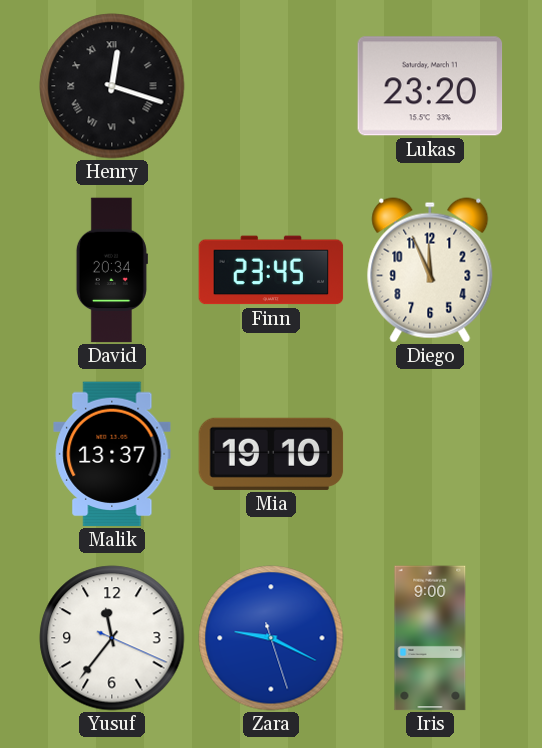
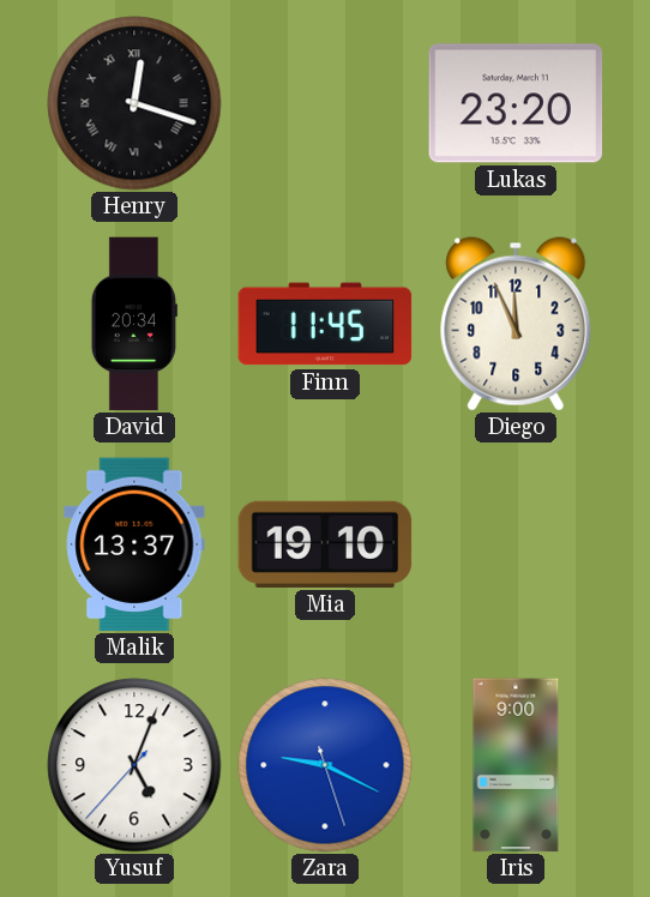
Finn: 23:45 -> 11:45 (325, 324)
Yusuf: 11:36 -> 5:03 (134, 765)
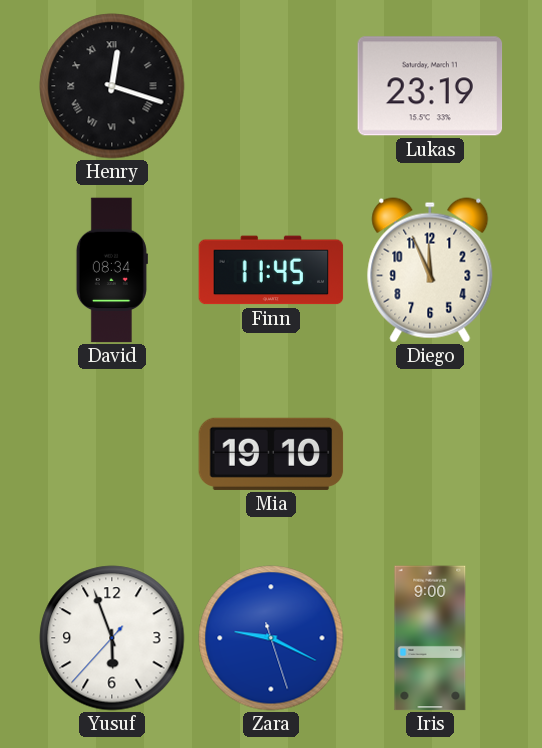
Lukas: 23:20 -> 23:19 (430, 86)
David: 20:34 -> 08:34 (112, 270)
Malik: 13:37 -> none (134, 544)
Yusuf: 5:03 -> 5:56 (112, 638)
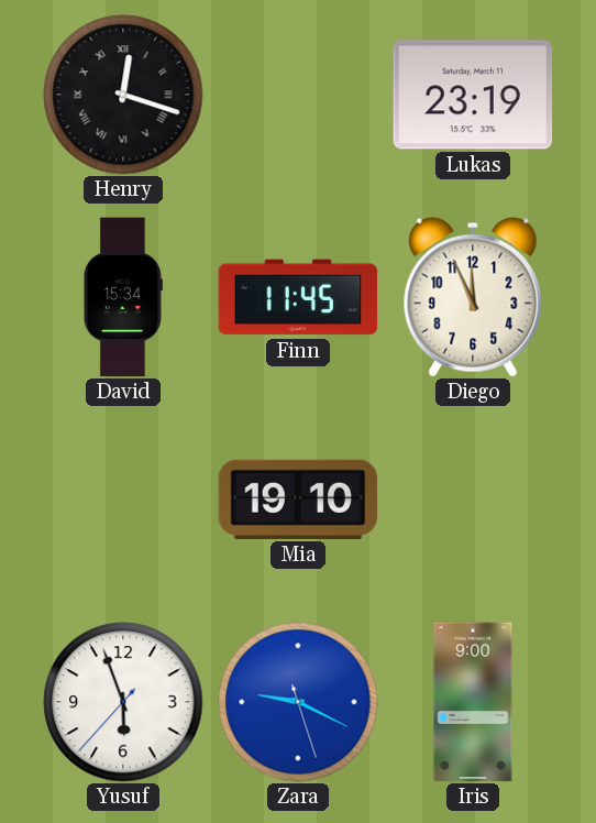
David: 08:34 -> 15:34 (123, 297)
